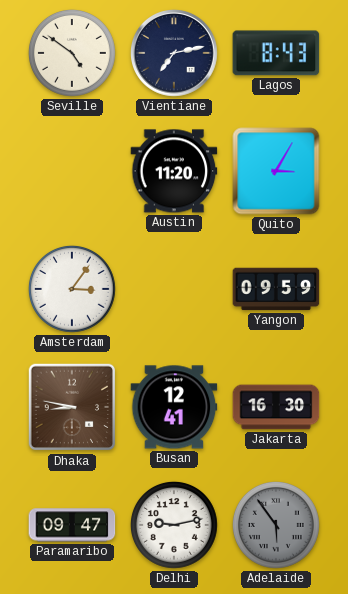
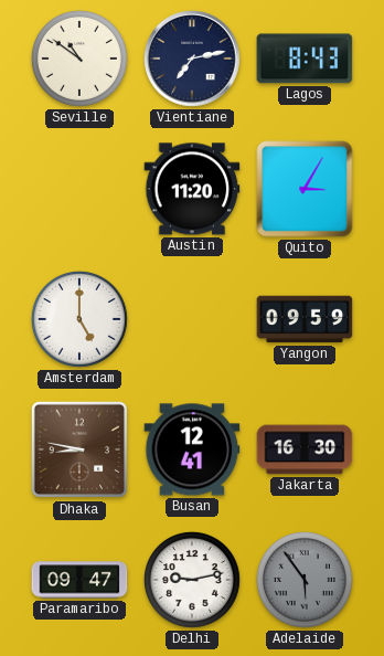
Seville: 4:51 -> 10:51 (79, 59)
Amsterdam: 3:06 -> 5:00 (79, 319)
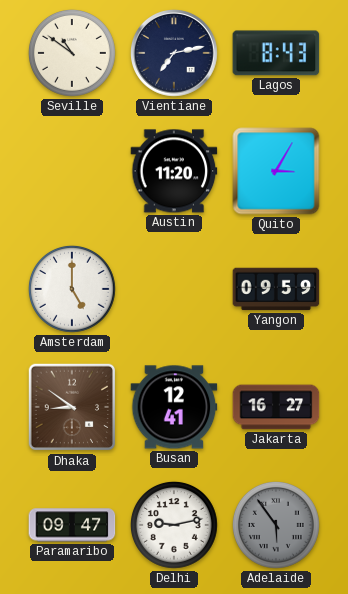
Dhaka: 8:47 -> 8:51 (72, 407)
Jakarta: 16:30 -> 16:27 (276, 407)
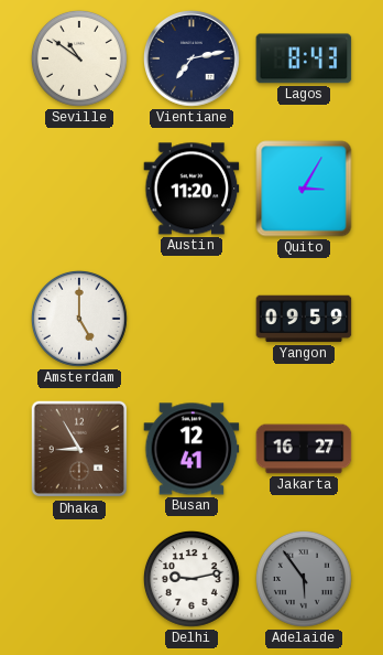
Dhaka: 8:51 -> 8:55 (79, 449)
Paramaribo: 09:47 -> none (72, 525)
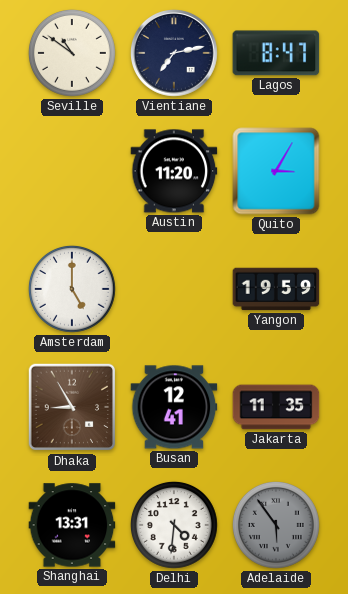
Lagos: 8:43 -> 8:47 (276, 53)
Yangon: 09:59 -> 19:59 (276, 289)
Jakarta: 16:27 -> 11:35 (276, 407)
Shanghai: none -> 13:31 (72, 525)
Delhi: 9:13 -> 4:31 (174, 525)
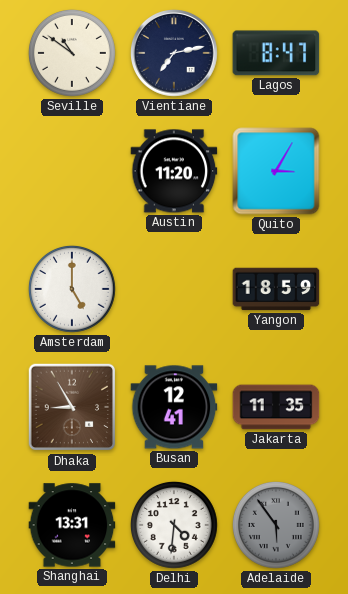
Yangon: 19:59 -> 18:59 (276, 289)
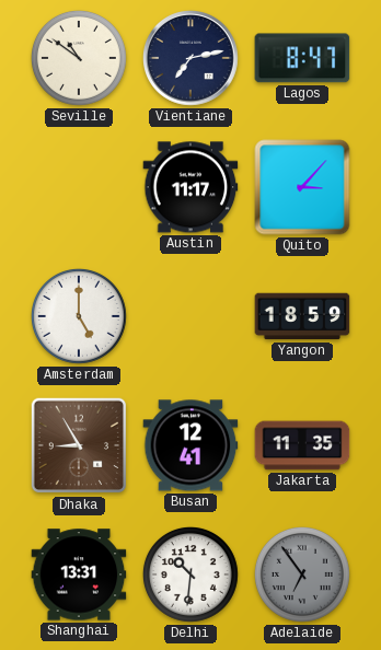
Austin: 11:20 -> 11:17 (190, 187)
Quito: 3:05 -> 3:07 (302, 187)
Delhi: 4:31 -> 10:31 (190, 574)
Adelaide: 5:54 -> 6:54 (302, 574)
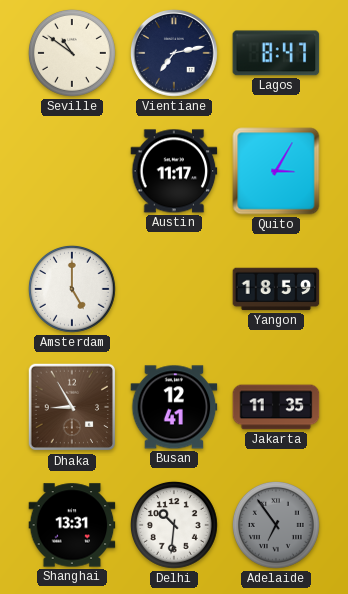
Quito: 3:07 -> 3:05 (276, 171)
